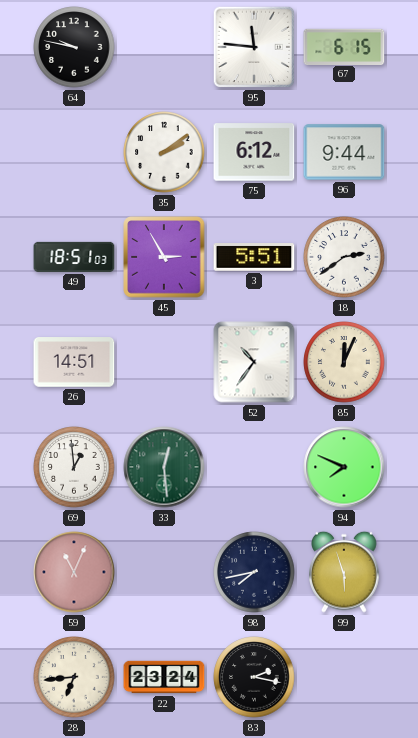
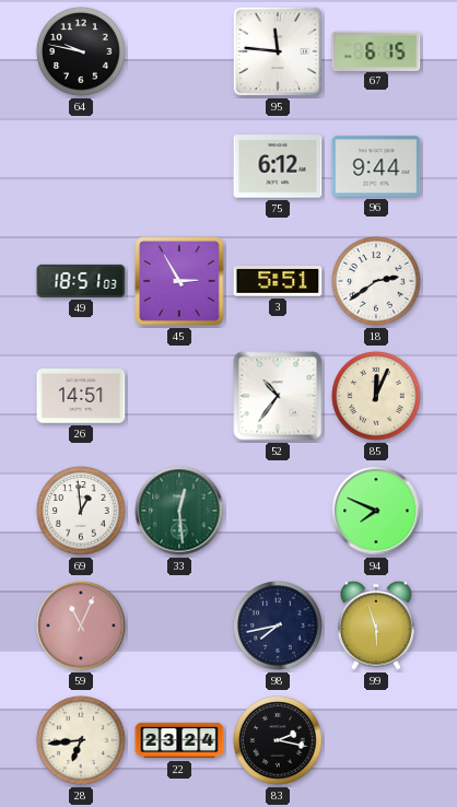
35: 2:09 -> none (164, 152)
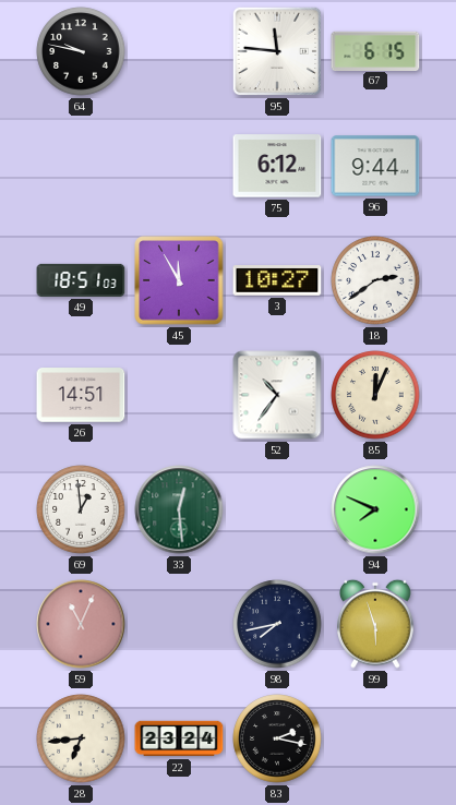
45: 2:55 -> 11:55 (179, 280)
3: 5:51 -> 10:27 (277, 280)
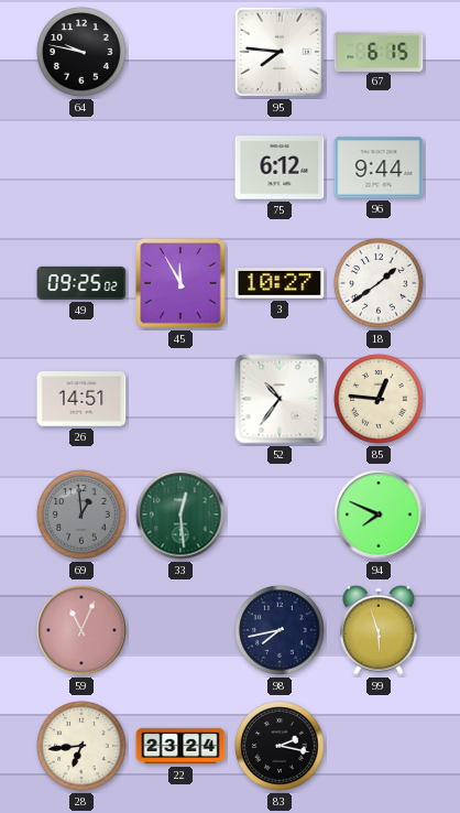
95: 11:46 -> 7:46 (280, 52)
49: 18:51 -> 09:25 (81, 283)
18: 2:39 -> 1:39 (379, 283)
85: 12:04 -> 12:46 (379, 399)
69 dial: white -> grey (81, 514)
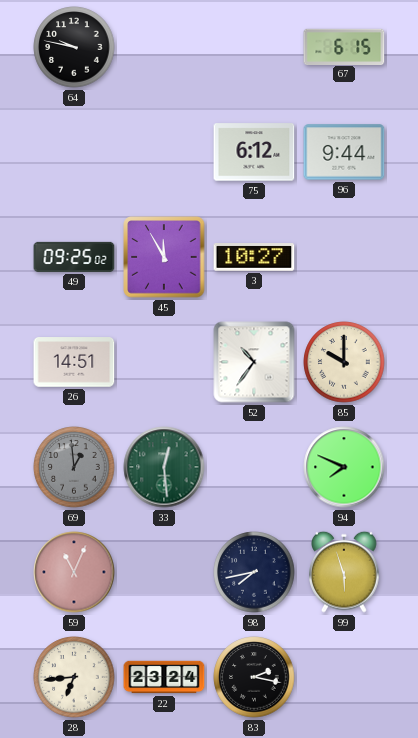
95: 7:46 -> none (280, 52)
18: 1:39 -> none (379, 283)
85: 12:46 -> 10:00 (344, 362)
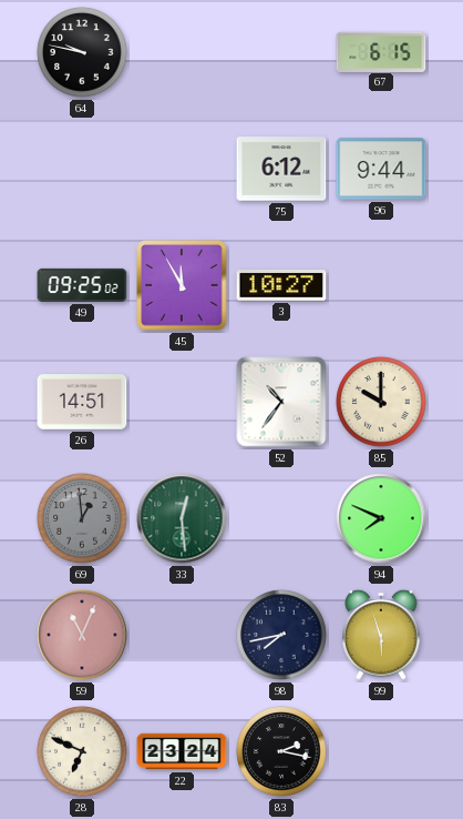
28: 6:44 -> 6:49 (82, 751)
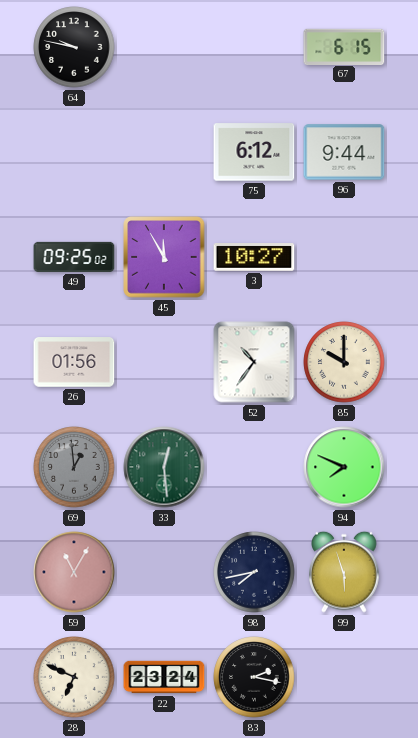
26: 14:51 -> 01:56 (74, 362)
59: 11:04 -> 11:05 (74, 572)
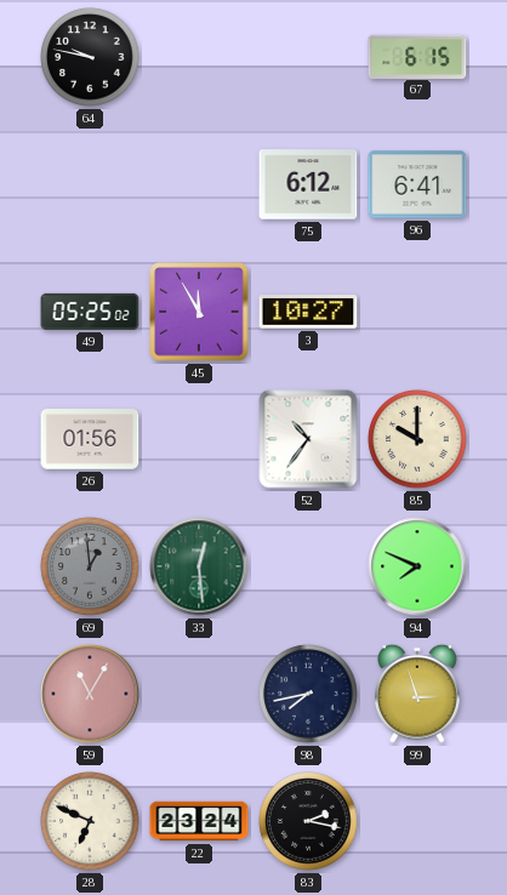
96: 9:44 -> 6:41 (417, 184)
49: 09:25 -> 05:25 (90, 312)
99: 5:57 -> 2:57 (417, 694)
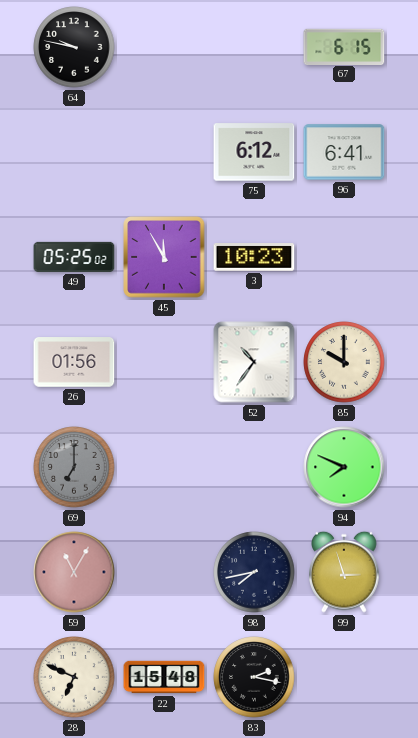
3: 10:27 -> 10:23 (254, 257)
69: 12:59 -> 7:00 (74, 467)
33: 12:29 -> none (199, 566)
22: 23:24 -> 15:48 (164, 677)
